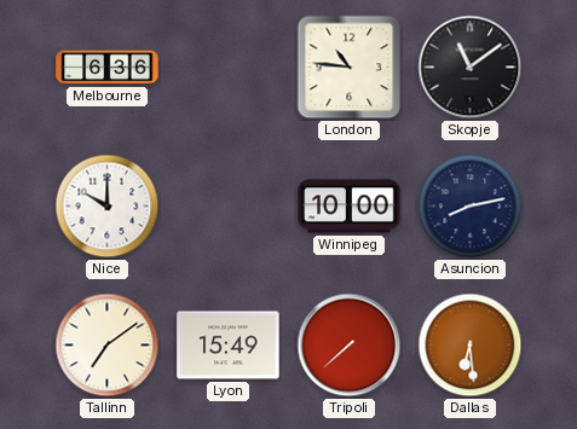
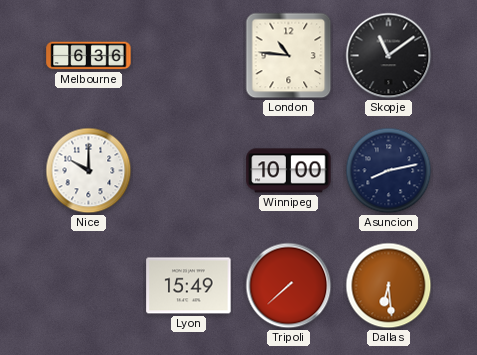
Tallinn: 7:09 -> none (108, 346)
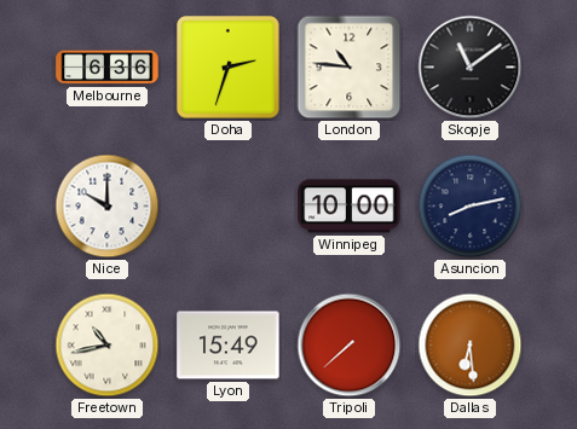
Doha: none -> 2:33 (229, 68)
Freetown: none -> 10:43 (108, 346)
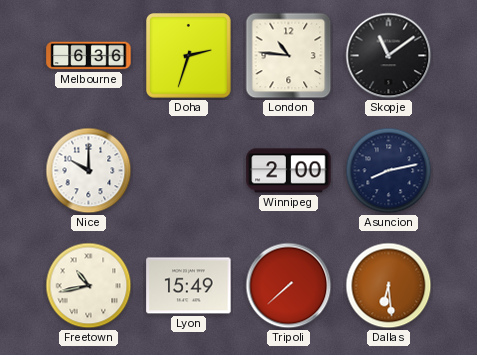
Winnipeg: 10:00 -> 2:00 (289, 171)
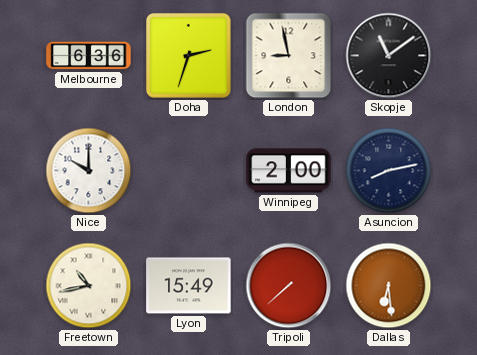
London: 10:46 -> 8:58 (289, 56)
